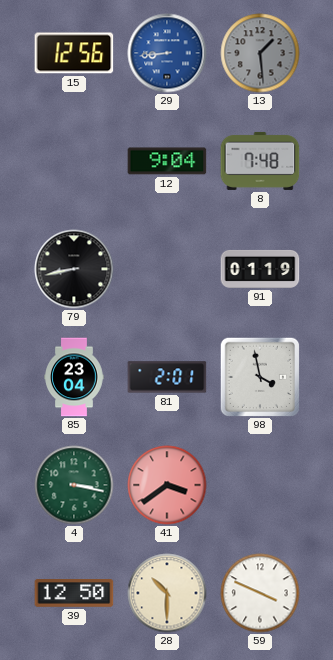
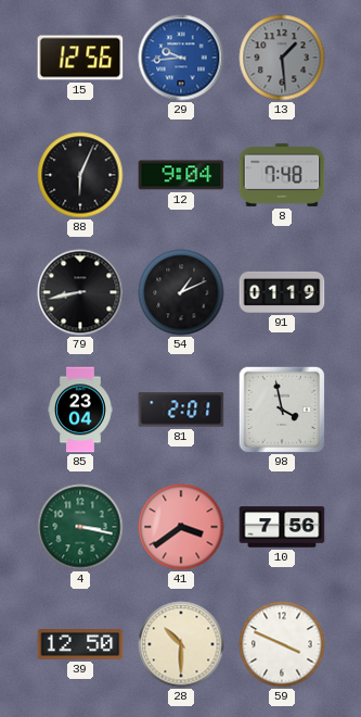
29: 8:44 -> 9:44 (181, 58)
88: none -> 6:04 (80, 175)
54: none -> 1:11 (181, 292)
10: none -> 7:56 (282, 527)
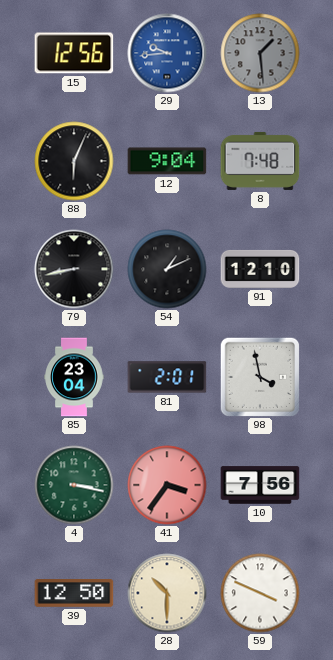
91: 01:19 -> 12:10 (260, 269)
41: 3:39 -> 3:36 (167, 485)
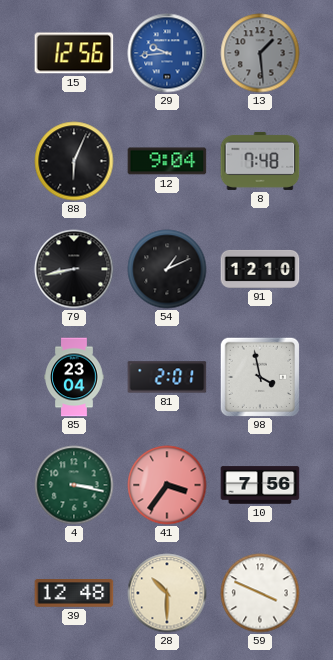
39: 12:50 -> 12:48 (74, 594)
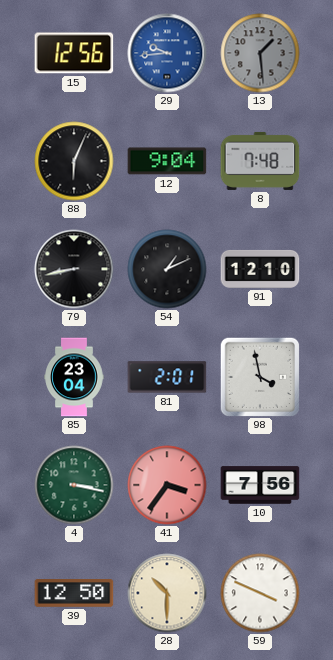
39: 12:48 -> 12:50 (74, 594)
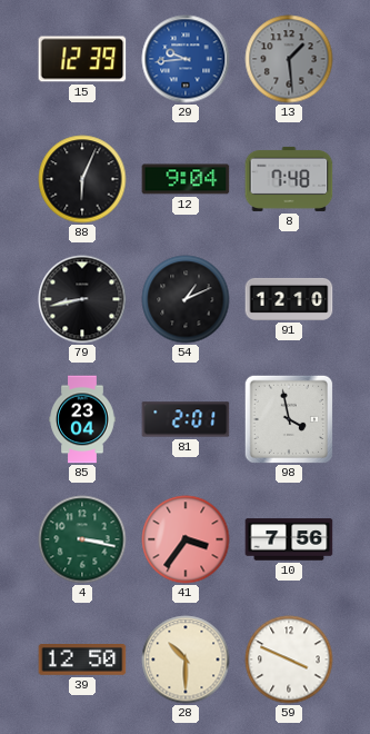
15: 12:56 -> 12:39 (82, 59)
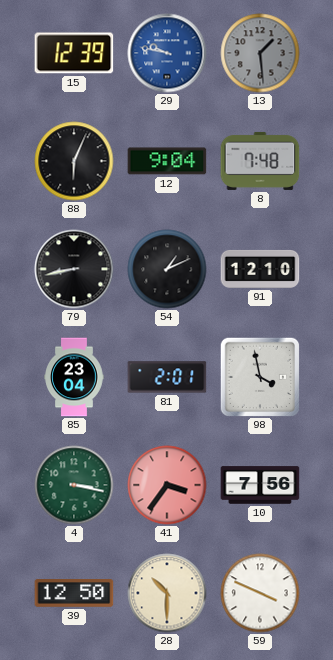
29: 9:44 -> 9:47 (167, 53)
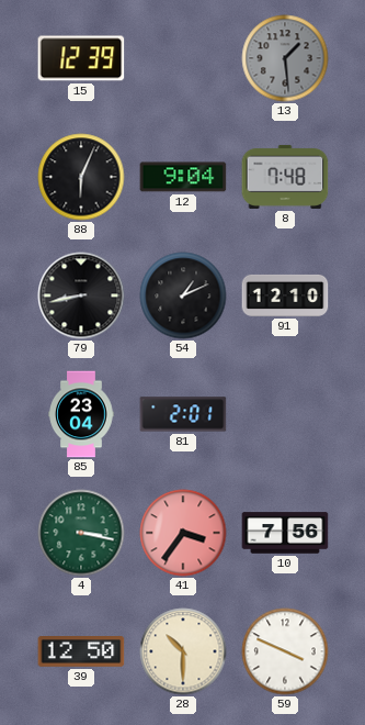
29: 9:47 -> none (167, 53)
98: 3:58 -> none (260, 377)
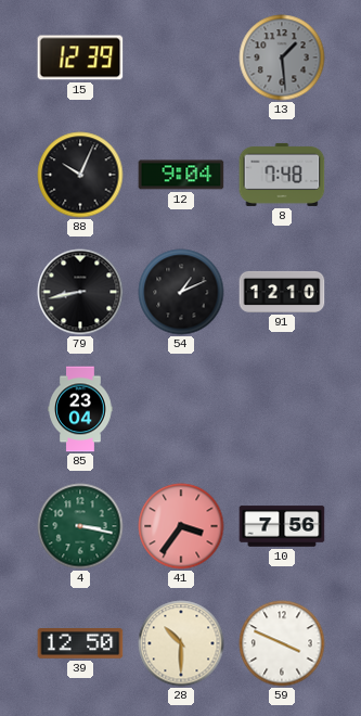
88: 6:04 -> 10:04 (80, 175)
81: 2:01 -> none (183, 414)
